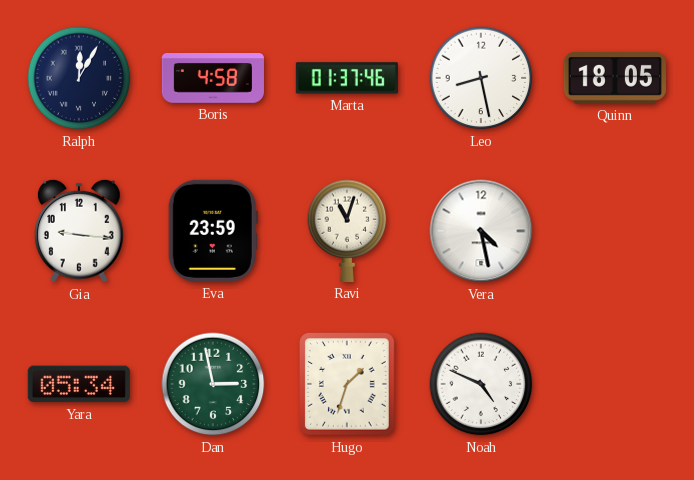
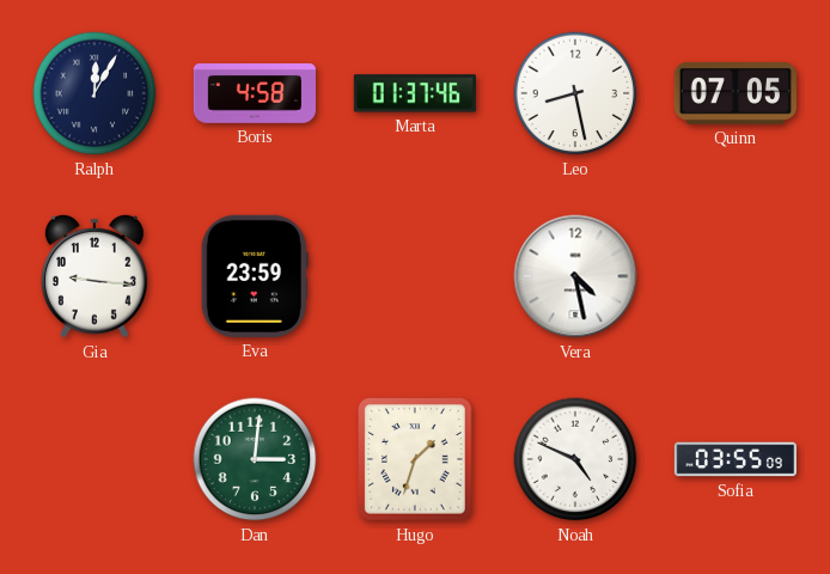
Quinn: 18:05 -> 07:05 (736, 94)
Ravi: 11:03 -> none (347, 231)
Yara: 05:34 -> none (79, 384)
Dan: 2:58 -> 3:01 (255, 459)
Sofia: none -> 03:55 (736, 459)
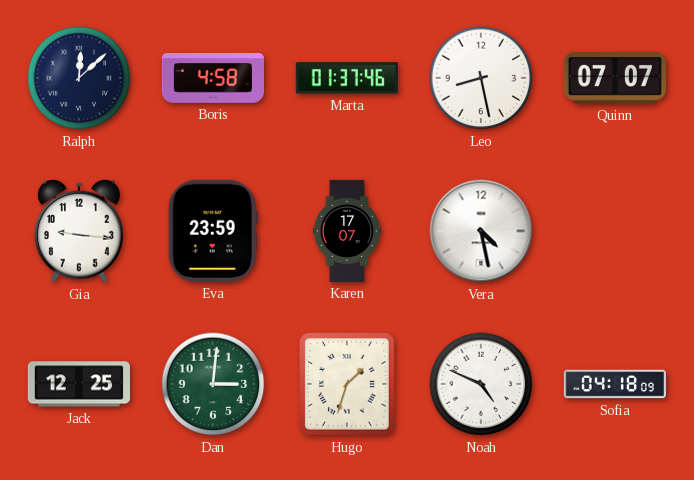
Ralph: 12:05 -> 12:08 (79, 78)
Quinn: 07:05 -> 07:07 (615, 79)
Karen: none -> 17:07 (347, 231)
Jack: none -> 12:25 (79, 384)
Sofia: 03:55 -> 04:18 (615, 384)
